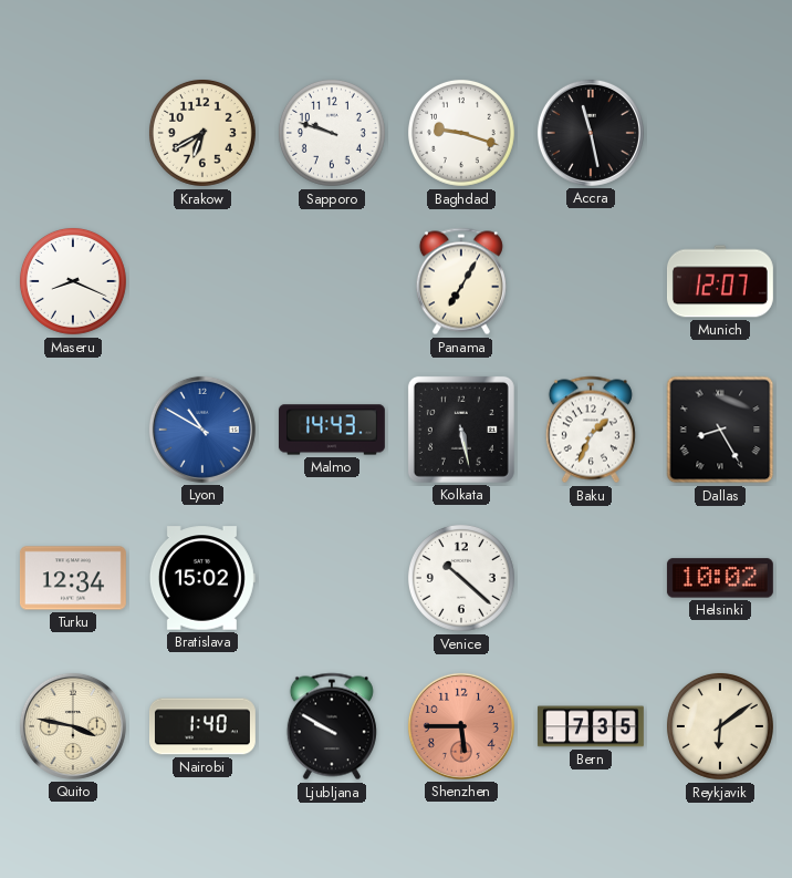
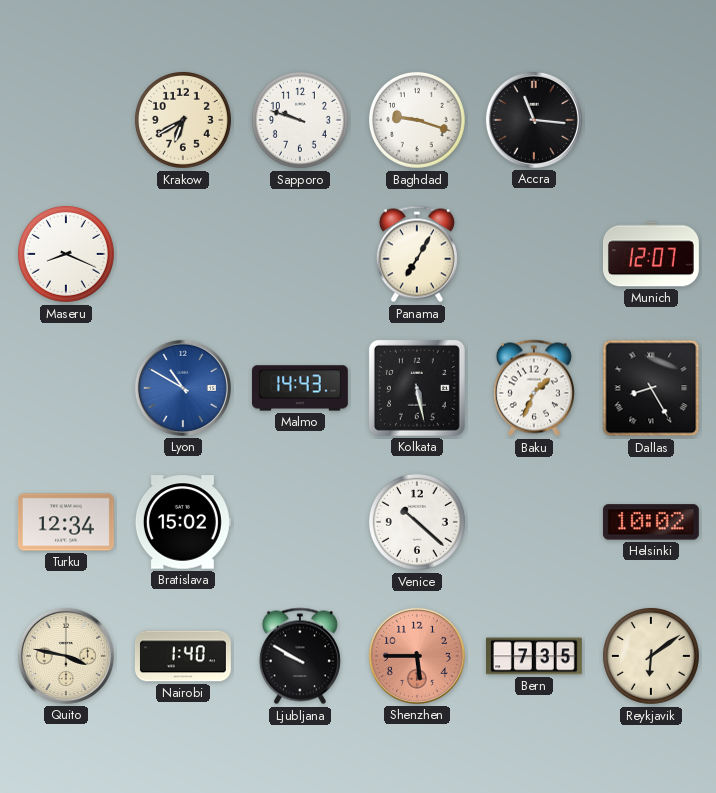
Accra: 11:28 -> 11:16 (534, 120)
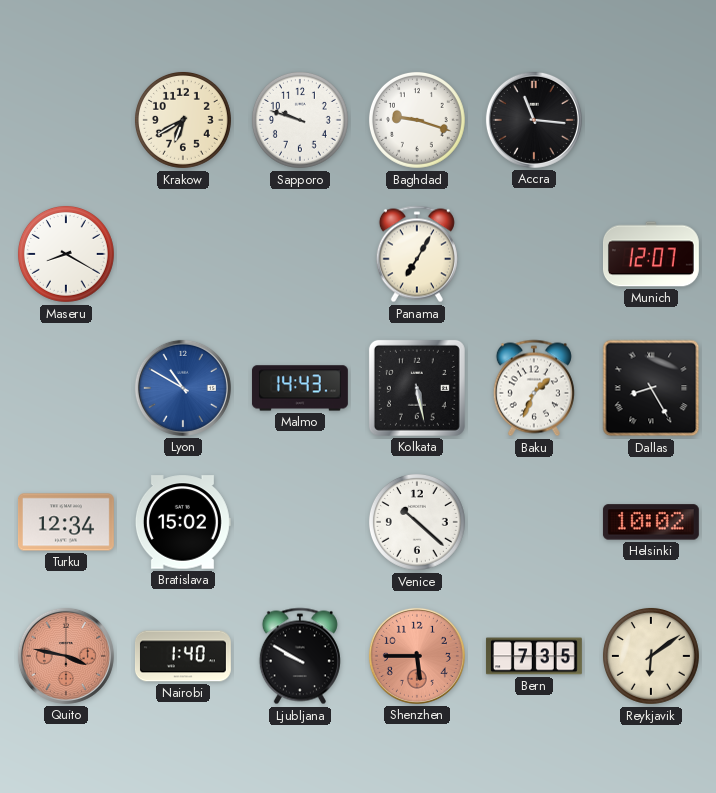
Maseru: 8:19 -> 8:20 (66, 254)
Quito dial: cream -> salmon (66, 656)
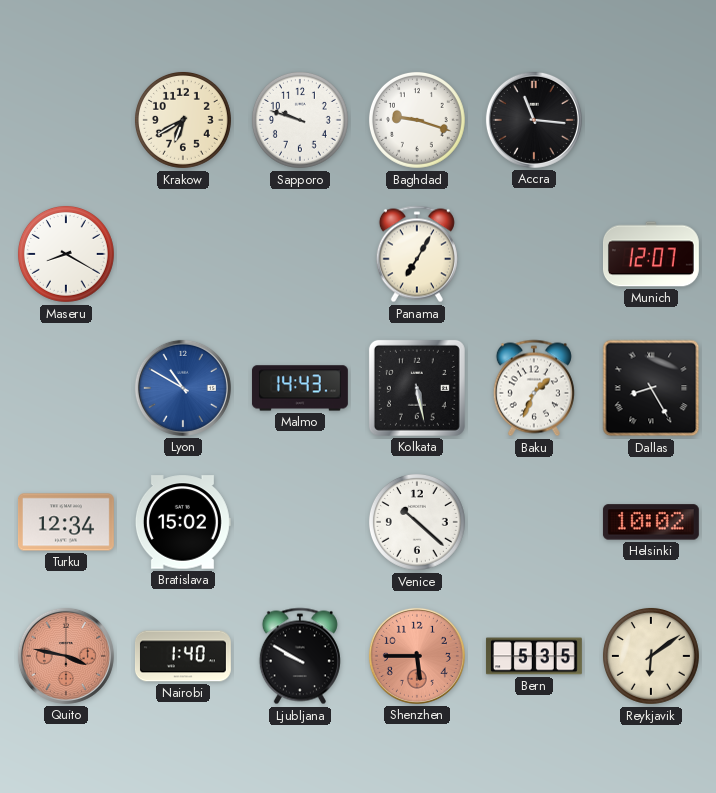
Bern: 7:35 -> 5:35 (534, 656)
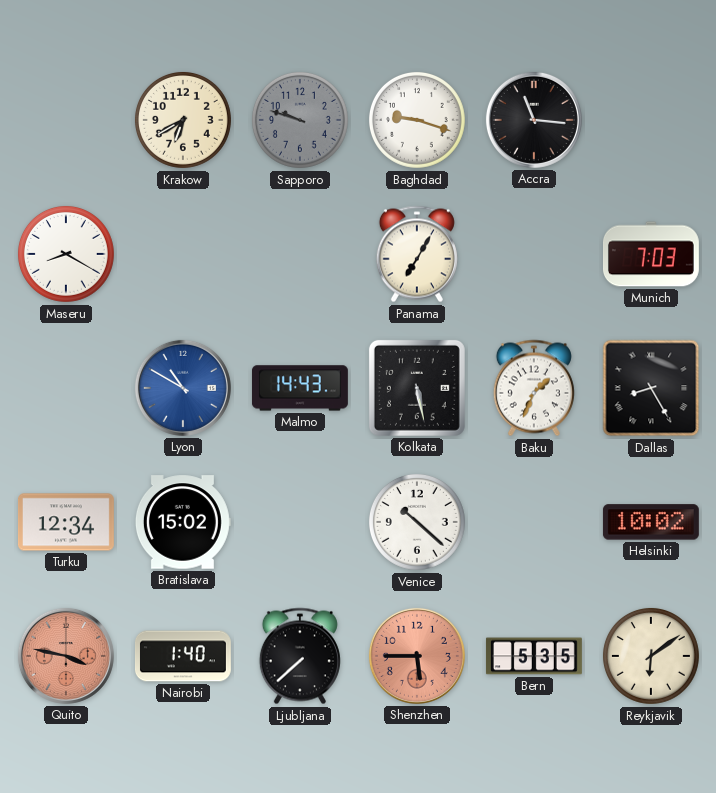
Sapporo dial: white -> grey (300, 120)
Munich: 12:07 -> 7:03 (651, 254)
Ljubljana: 9:50 -> 7:38 (300, 656)
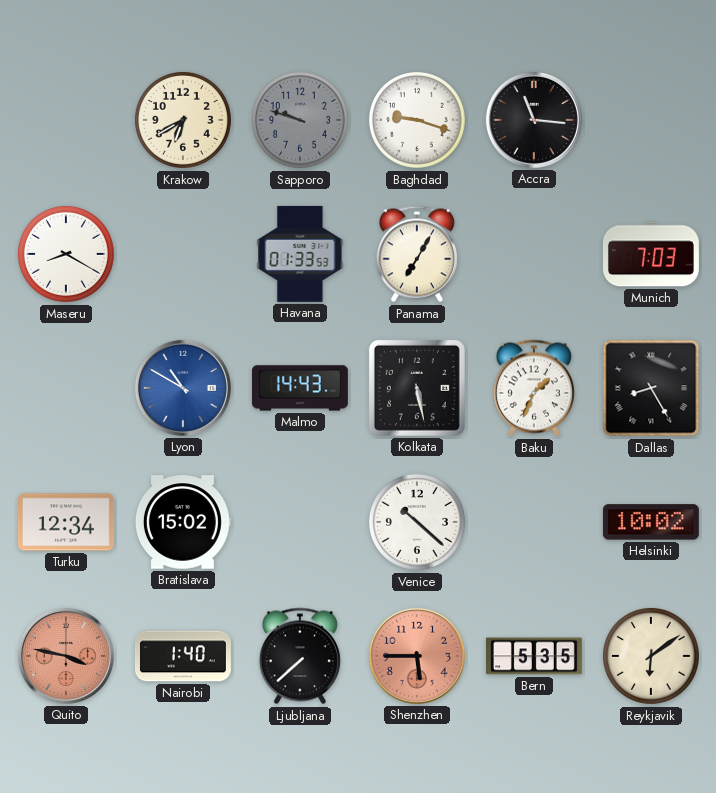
Havana: none -> 01:33 (300, 254)
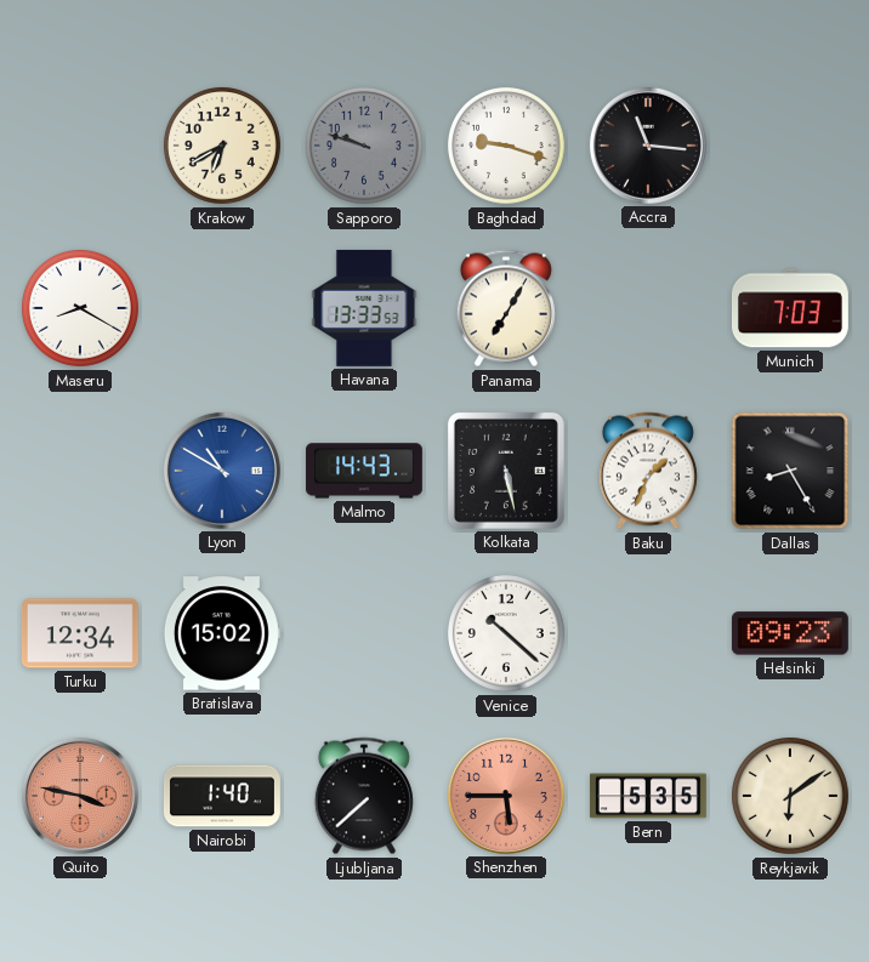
Havana: 01:33 -> 13:33 (364, 308)
Helsinki: 10:02 -> 09:23 (790, 633)
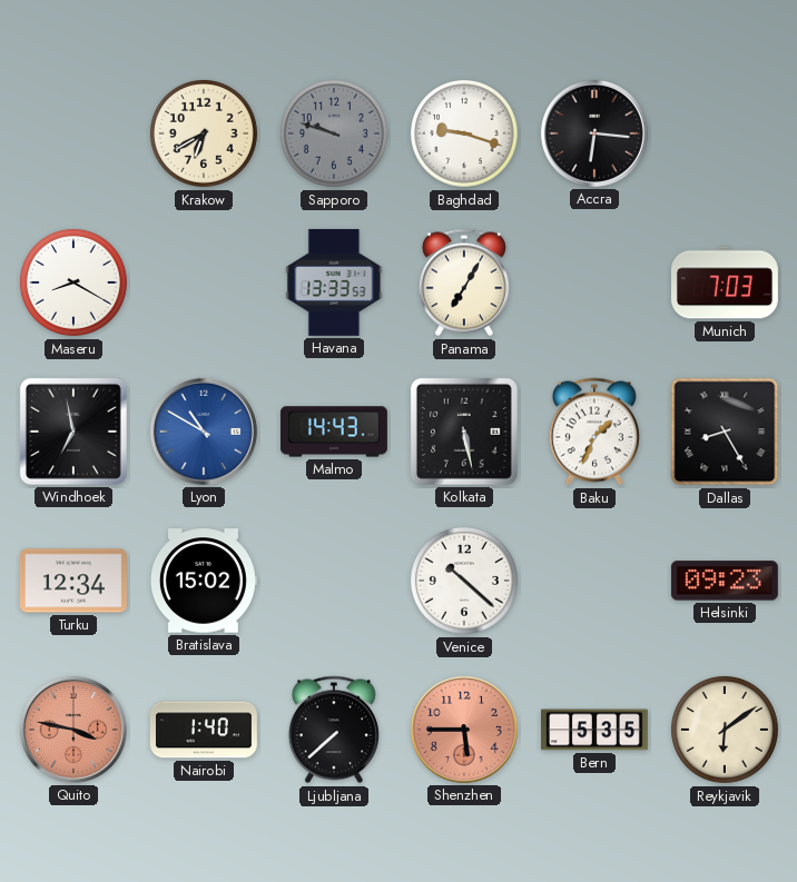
Accra: 11:16 -> 6:16 (594, 133)
Windhoek: none -> 6:58 (73, 432)
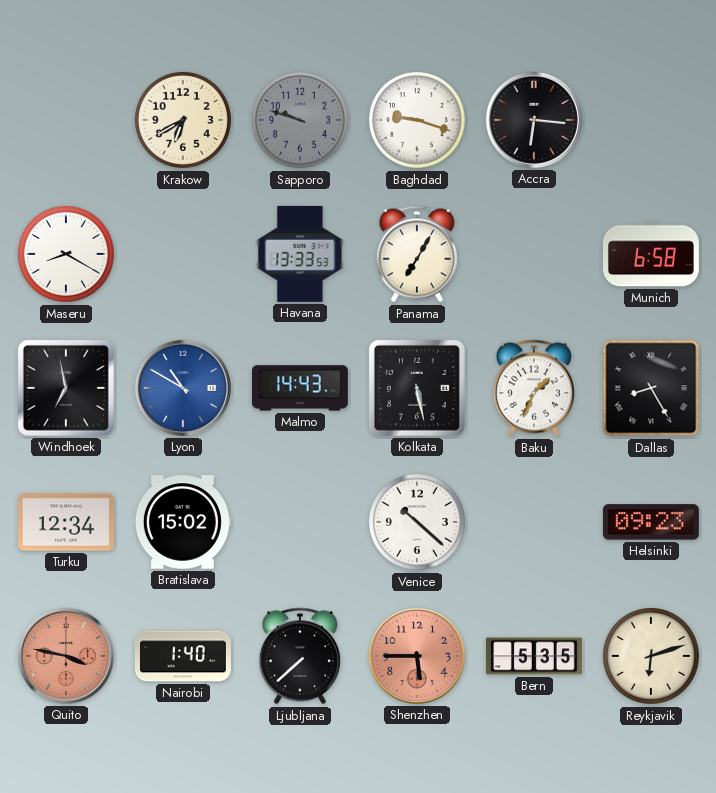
Munich: 7:03 -> 6:58 (651, 254)
Reykjavik: 6:09 -> 6:12 (651, 656)
